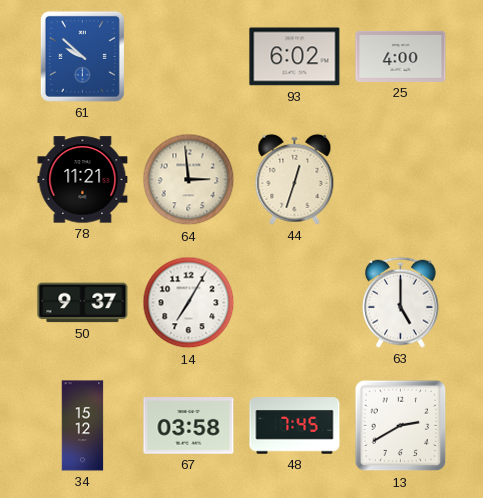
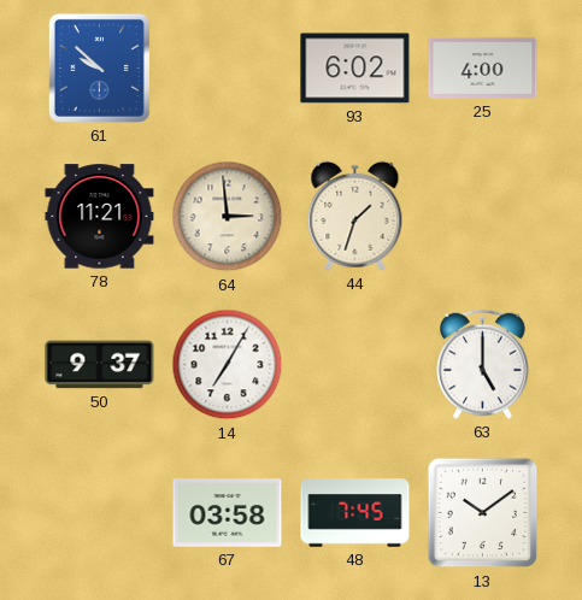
44: 12:33 -> 1:33 (355, 216)
34: 15:12 -> none (83, 426)
13: 2:40 -> 10:09 (483, 513)
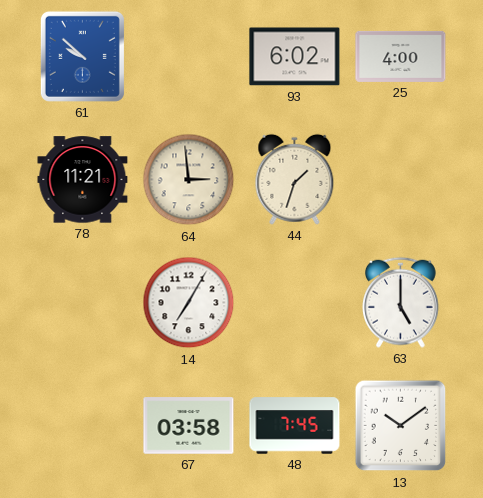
50: 9:37 -> none (100, 365)
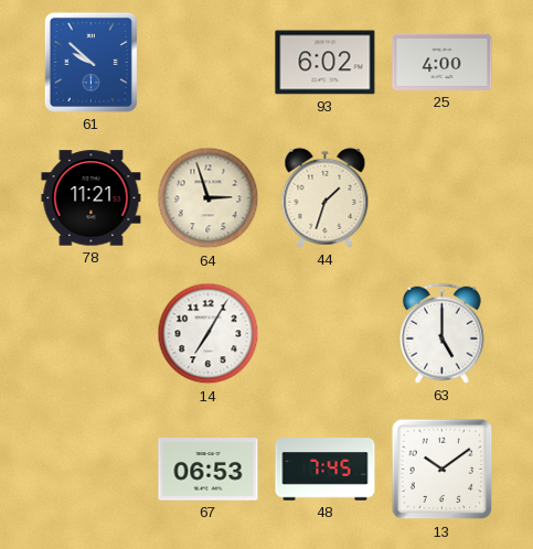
64: 2:59 -> 2:57 (209, 198)
67: 03:58 -> 06:53 (209, 470)
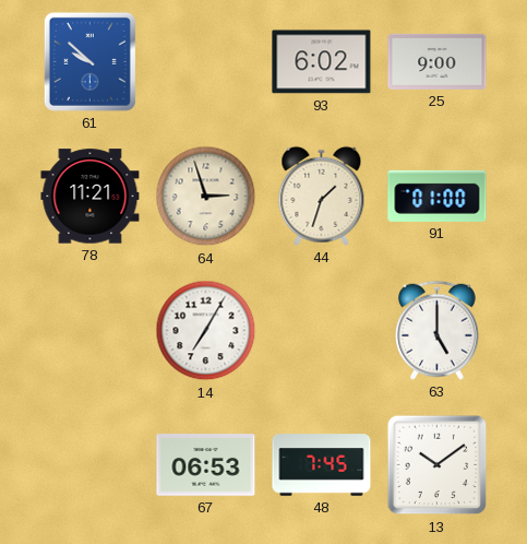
25: 4:00 -> 9:00 (438, 61)
91: none -> 01:00 (438, 196)
